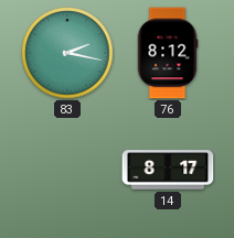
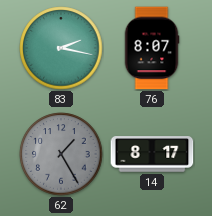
76: 8:12 -> 8:07 (152, 48)
62: none -> 1:25 (61, 154)
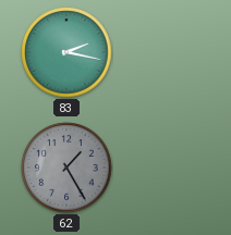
76: 8:07 -> none (152, 48)
14: 8:17 -> none (152, 154)
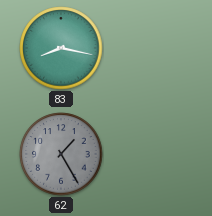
83: 2:17 -> 8:17 (61, 48)
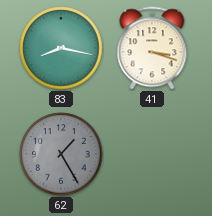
41: none -> 3:18 (152, 48)
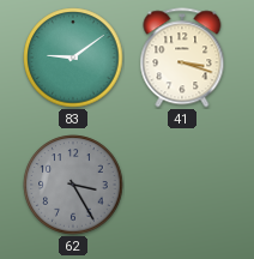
83: 8:17 -> 9:09 (73, 58)
62: 1:25 -> 3:25 (73, 185)
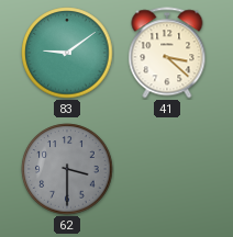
41: 3:18 -> 3:22 (167, 53)
62: 3:25 -> 3:30 (67, 169)
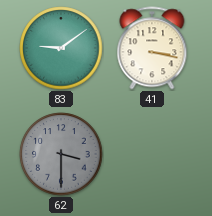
41: 3:22 -> 3:17 (152, 48)
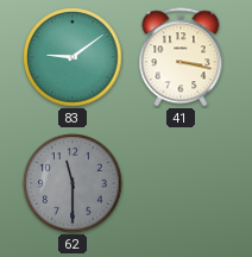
62: 3:30 -> 11:30 (73, 183)
